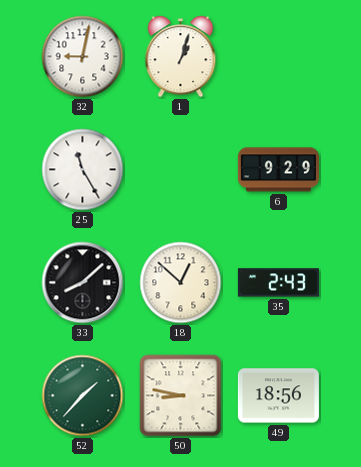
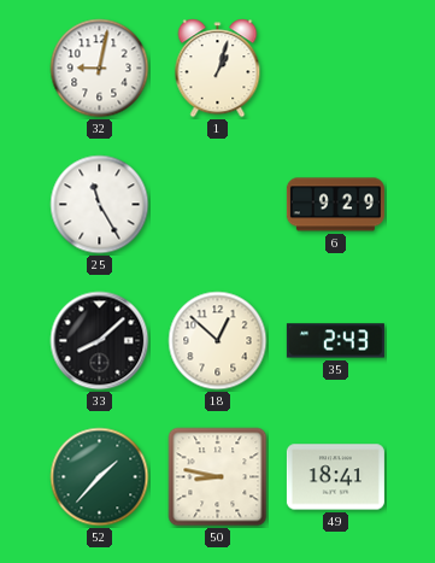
49: 18:56 -> 18:41 (335, 477)
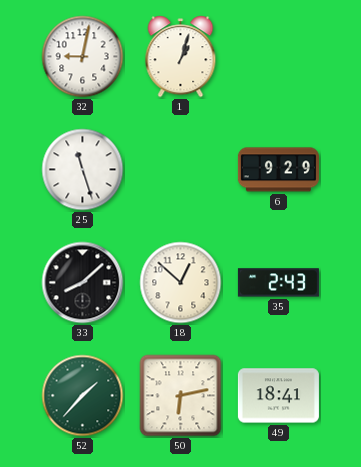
25: 11:25 -> 11:27 (83, 170)
50: 8:47 -> 6:13 (181, 396)
